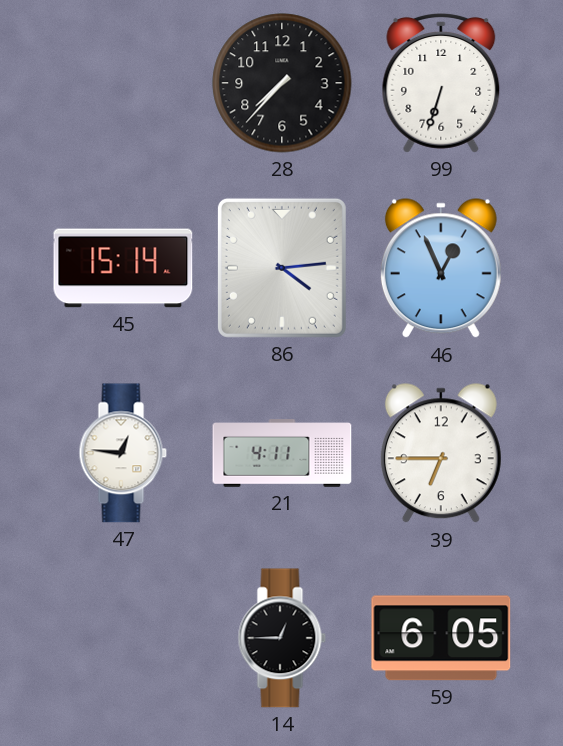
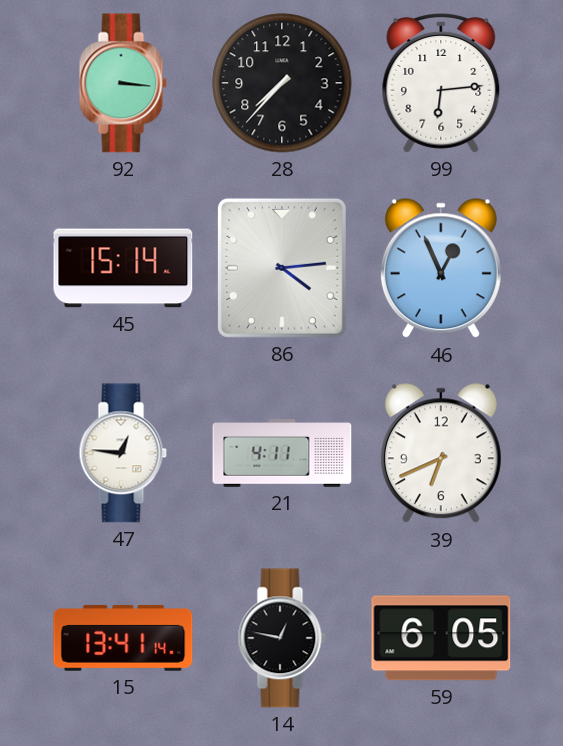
92: none -> 3:16 (123, 83)
99: 6:33 -> 6:14 (441, 83)
39: 6:45 -> 6:41 (441, 454)
15: none -> 13:41 (123, 638)
14: 12:45 -> 12:47 (282, 638)
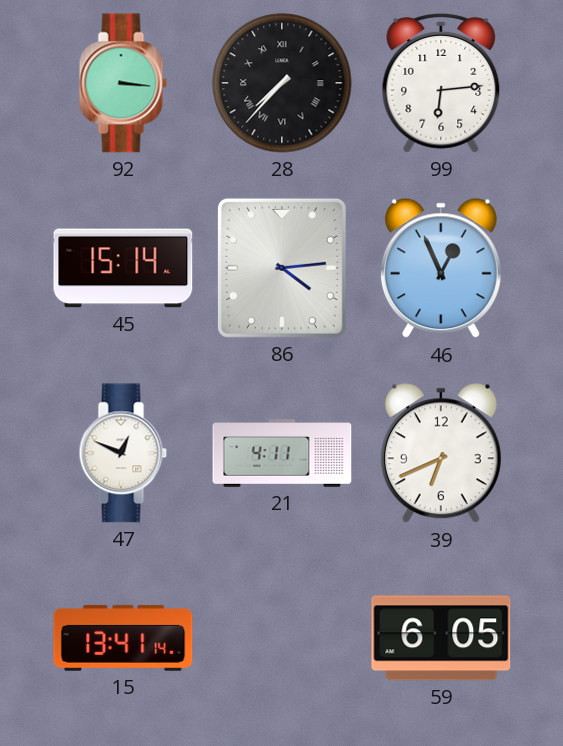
28 numerals: Arabic -> Roman (282, 83)
47: 12:46 -> 12:49 (123, 453)
14: 12:47 -> none (282, 638)
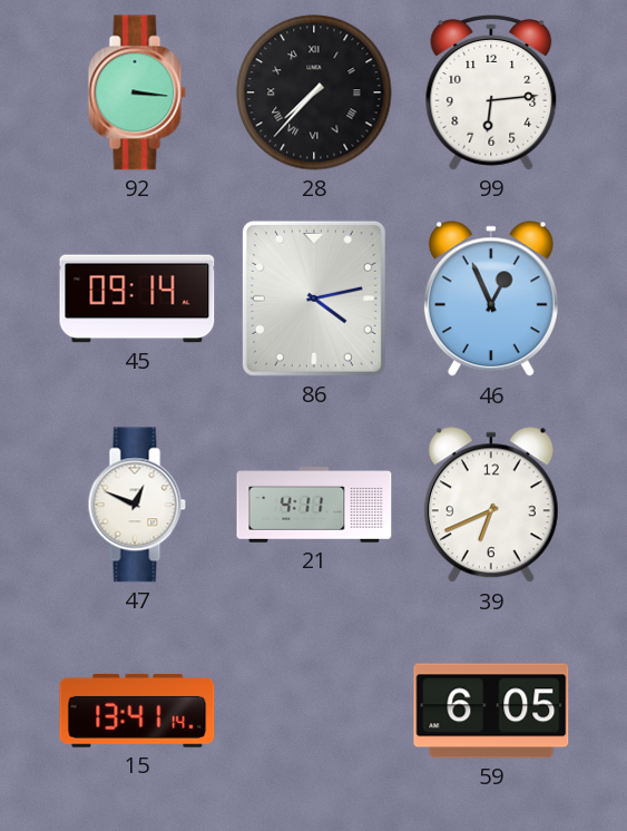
45: 15:14 -> 09:14 (137, 299)
86: 4:14 -> 4:13 (314, 299)
